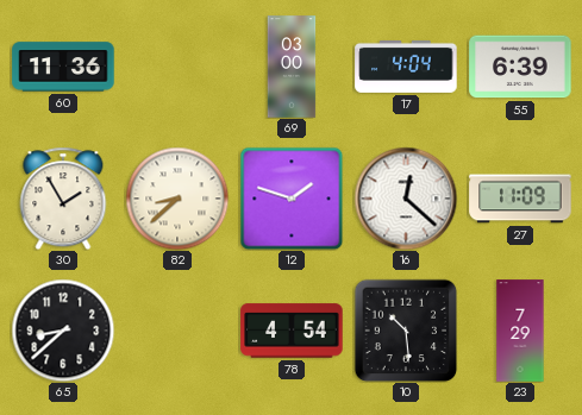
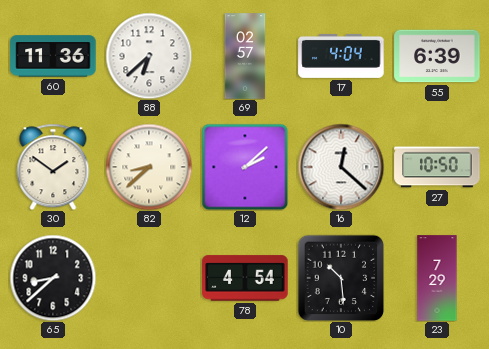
88: none -> 6:38 (149, 56)
69: 03:00 -> 02:57 (245, 56)
30: 1:55 -> 1:51 (53, 167)
12: 1:48 -> 2:08 (245, 167)
27: 11:09 -> 10:50 (437, 167)
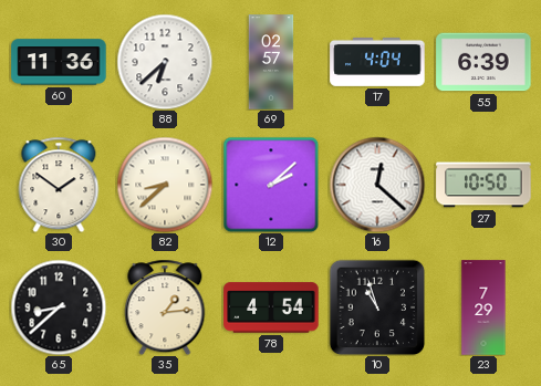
35: none -> 1:14 (165, 307)
10: 10:29 -> 10:57 (377, 307)
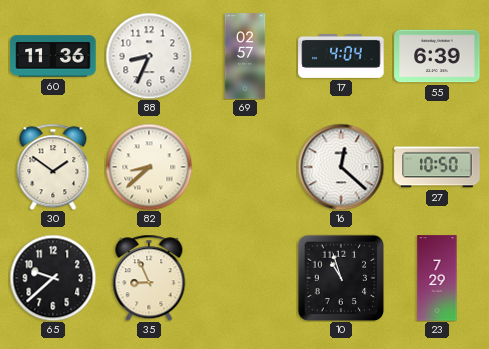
88: 6:38 -> 8:34 (149, 56)
12: 2:08 -> none (271, 185)
65: 8:38 -> 9:38 (53, 278)
35: 1:14 -> 8:56 (149, 278)
78: 4:54 -> none (271, 307)
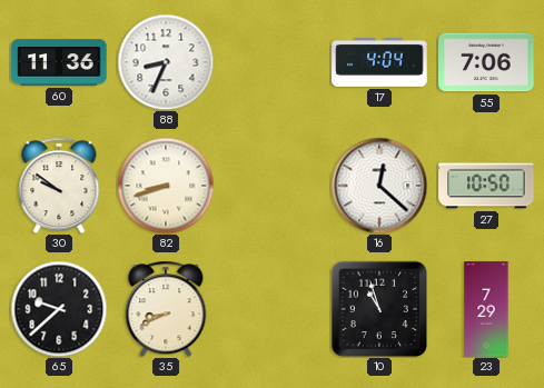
69: 02:57 -> none (245, 56)
55: 6:39 -> 7:06 (486, 62)
30: 1:51 -> 9:51 (59, 186)
82: 8:38 -> 8:42 (166, 186)
35: 8:56 -> 8:41 (166, 309)
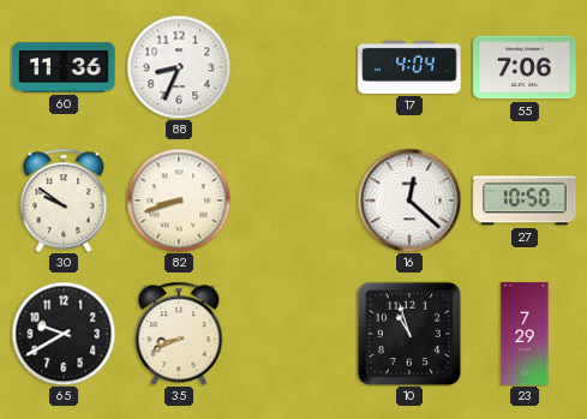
65: 9:38 -> 9:40 (64, 334)
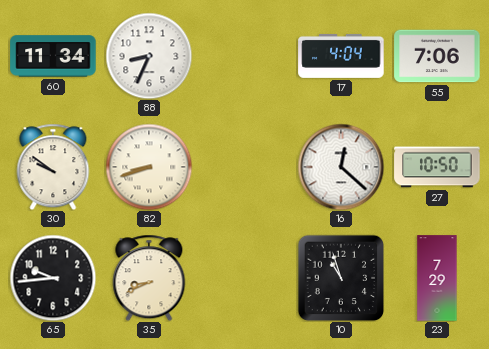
60: 11:36 -> 11:34 (53, 56)
65: 9:40 -> 9:44 (53, 278)
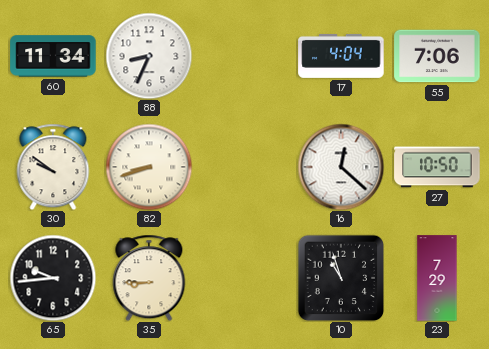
35: 8:41 -> 8:45 (149, 278)
